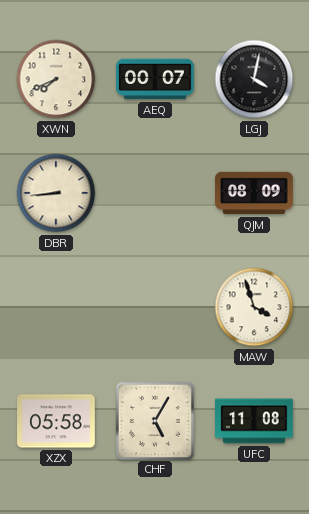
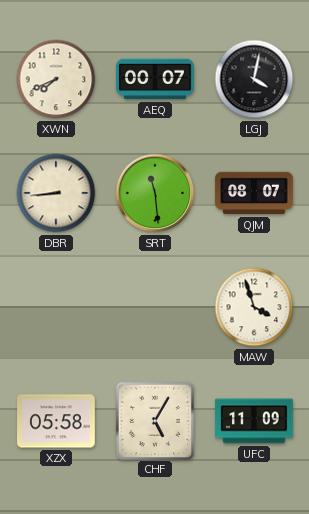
SRT: none -> 11:29 (155, 193)
QJM: 08:09 -> 08:07 (254, 193)
UFC: 11:08 -> 11:09 (254, 421)
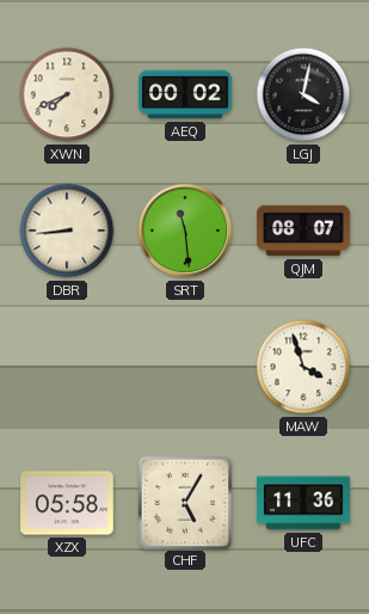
AEQ: 00:07 -> 00:02 (186, 94)
UFC: 11:09 -> 11:36 (303, 503)
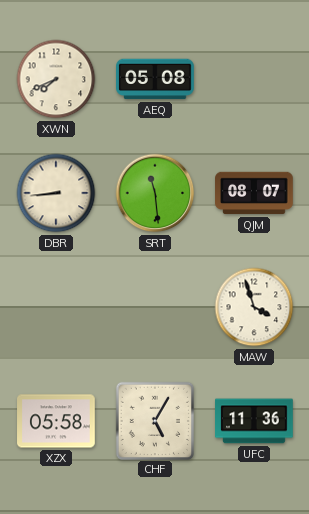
AEQ: 00:02 -> 05:08 (156, 79)
LGJ: 4:02 -> none (303, 94)
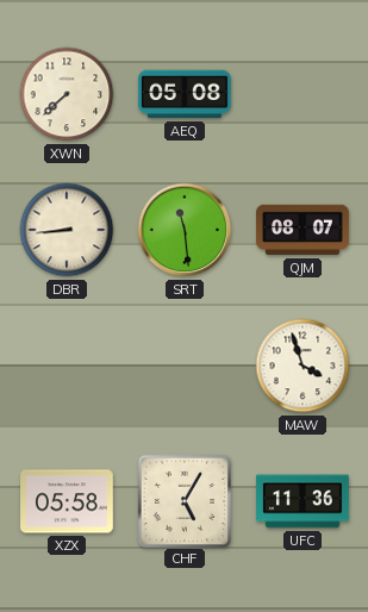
XWN: 7:41 -> 7:38 (67, 94)
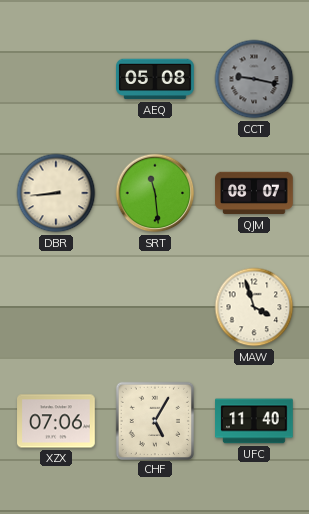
XWN: 7:38 -> none (67, 94)
CCT: none -> 9:17 (254, 79)
XZX: 05:58 -> 07:06 (56, 421)
UFC: 11:36 -> 11:40 (254, 421)
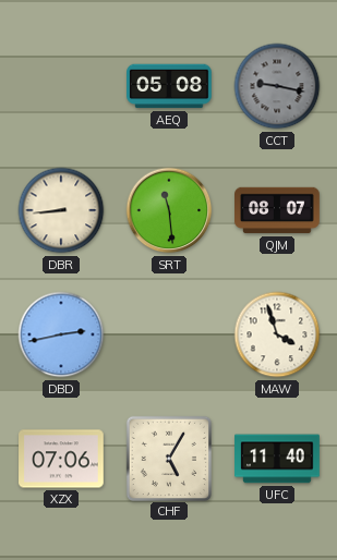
DBD: none -> 2:43 (61, 334)
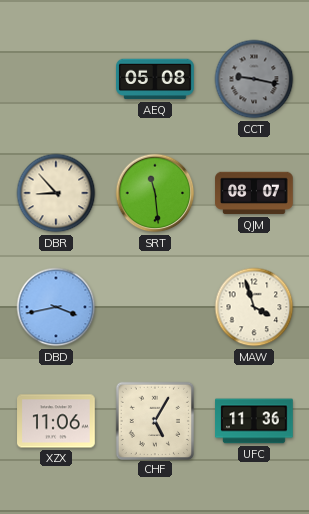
DBR: 8:44 -> 8:53 (56, 193)
DBD: 2:43 -> 3:43 (56, 307)
XZX: 07:06 -> 11:06 (56, 421)
UFC: 11:40 -> 11:36 (254, 421)
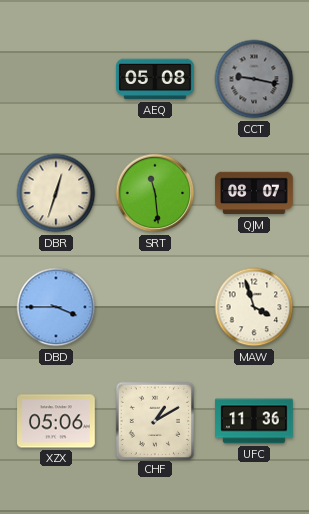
DBR: 8:53 -> 12:33 (56, 193)
DBD: 3:43 -> 3:45 (56, 307)
XZX: 11:06 -> 05:06 (56, 421)
CHF: 5:05 -> 1:10 (154, 420)
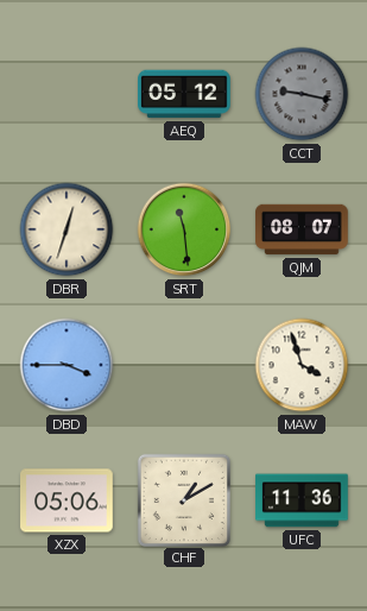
AEQ: 05:08 -> 05:12 (185, 94)
